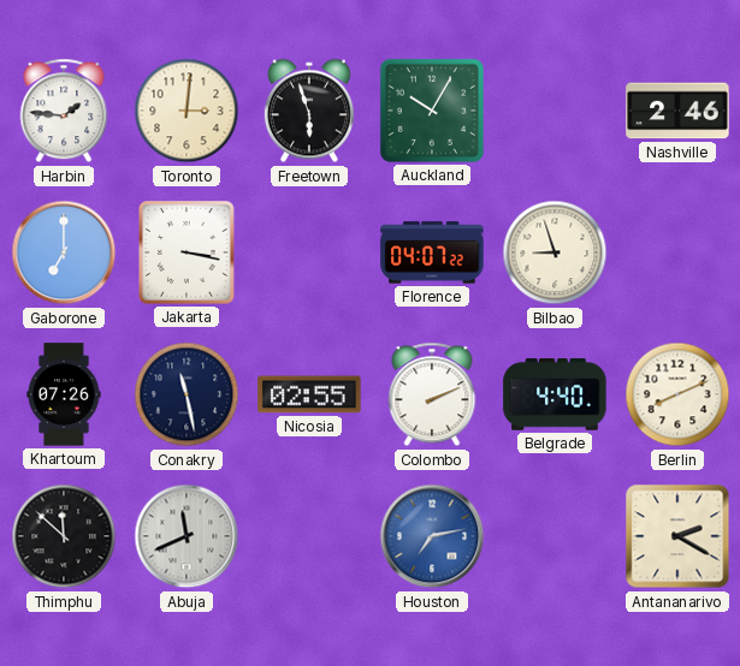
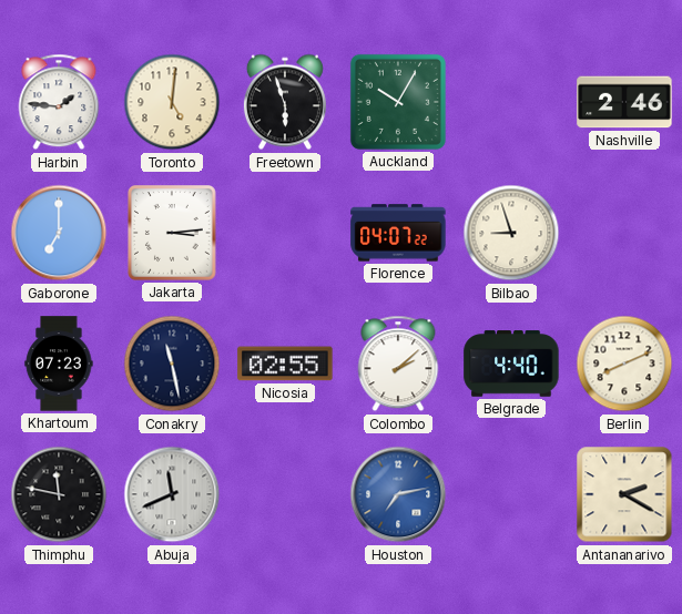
Toronto: 3:01 -> 5:01 (172, 102)
Jakarta: 3:17 -> 3:14 (173, 234)
Khartoum: 07:26 -> 07:23 (59, 364)
Colombo: 2:11 -> 2:08 (398, 364)
Thimphu: 11:52 -> 11:47 (59, 494)
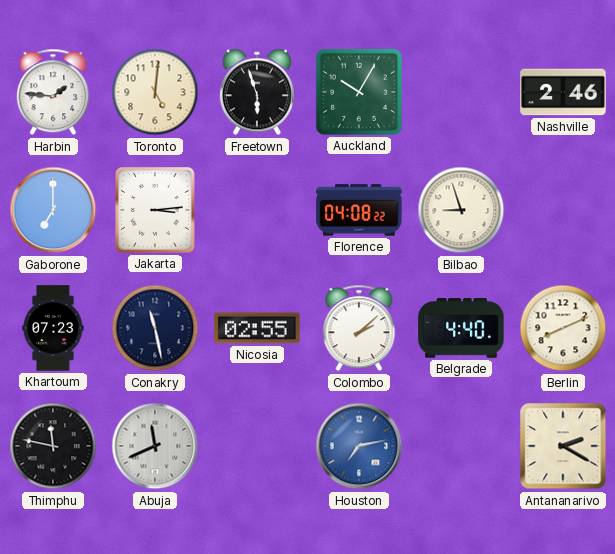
Florence: 04:07 -> 04:08 (359, 210)
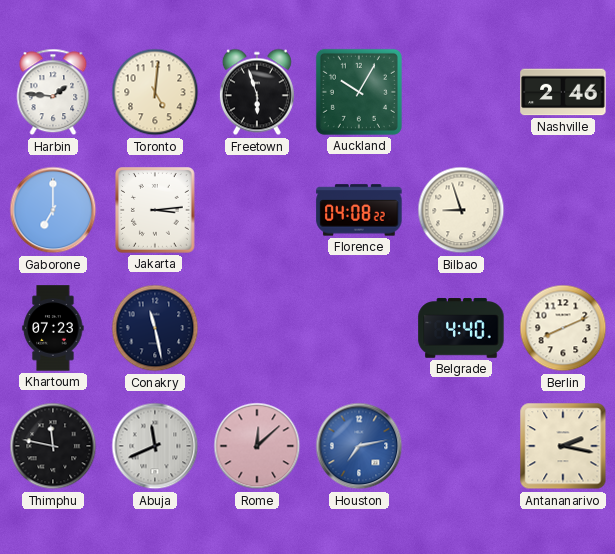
Nicosia: 02:55 -> none (257, 328)
Colombo: 2:08 -> none (359, 328)
Rome: none -> 12:08 (257, 446)
Antananarivo: 2:20 -> 2:17 (563, 446)
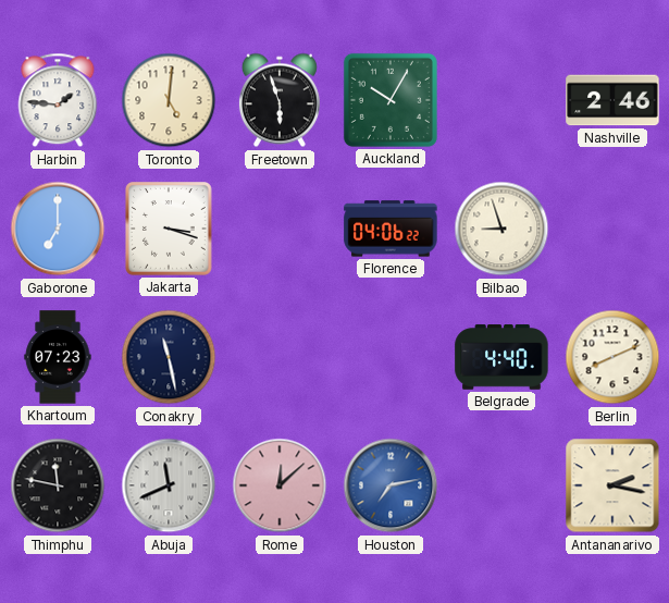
Jakarta: 3:14 -> 3:18 (170, 230)
Florence: 04:08 -> 04:06 (391, 229)
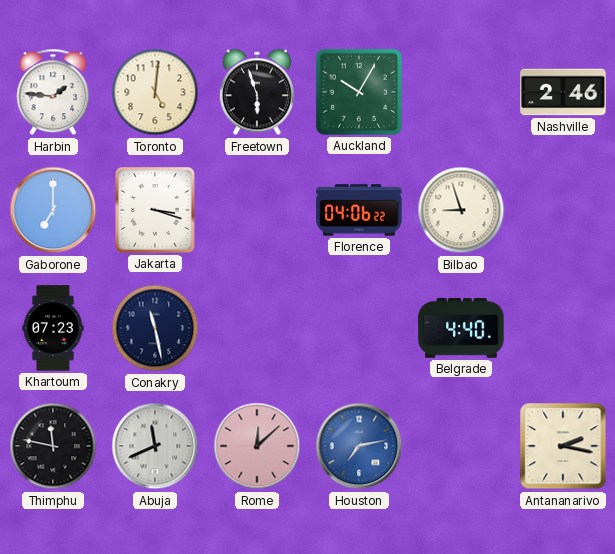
Berlin: 8:11 -> none (612, 357)
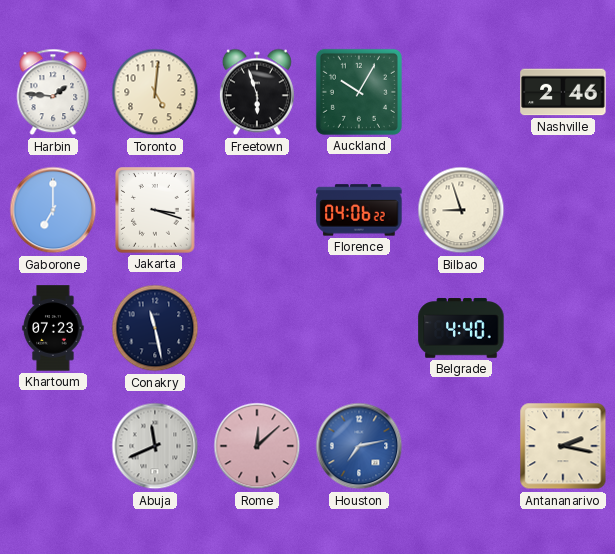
Thimphu: 11:47 -> none (53, 446)
